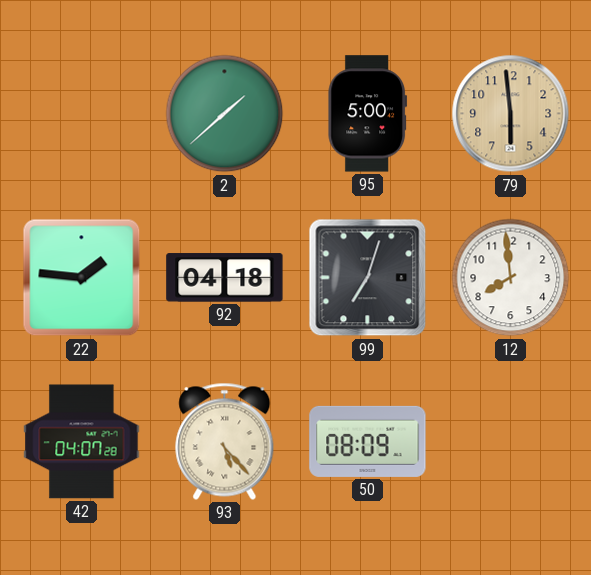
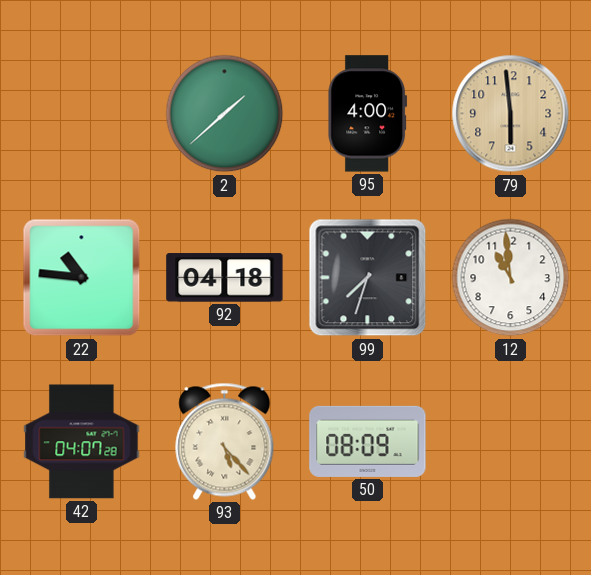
95: 5:00 -> 4:00 (367, 114)
22: 1:46 -> 10:46 (82, 278)
99: 7:03 -> 7:33 (368, 278)
12: 7:59 -> 10:59 (511, 278)
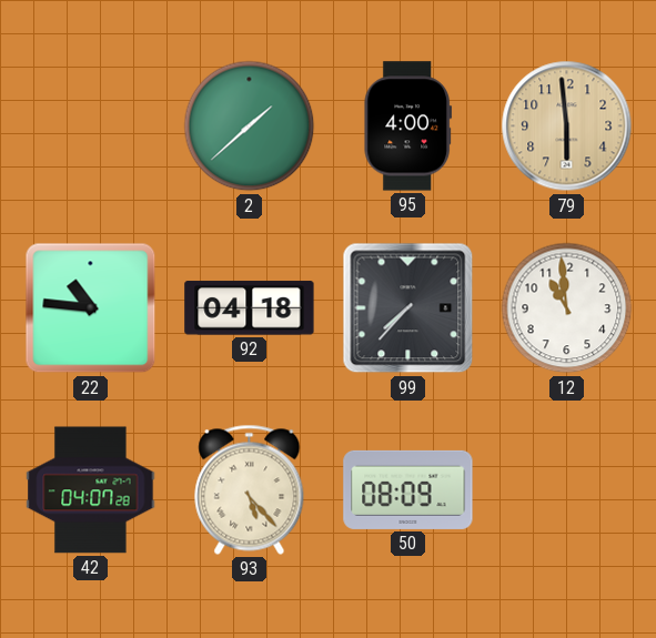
99: 7:33 -> 7:37 (408, 308)
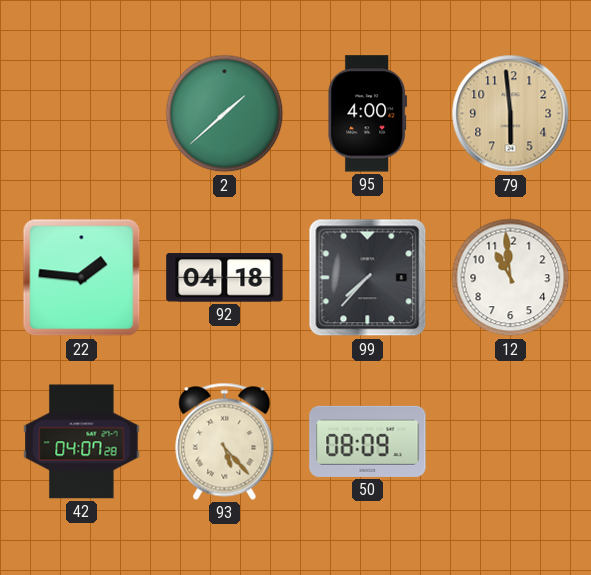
22: 10:46 -> 1:46 (82, 278)
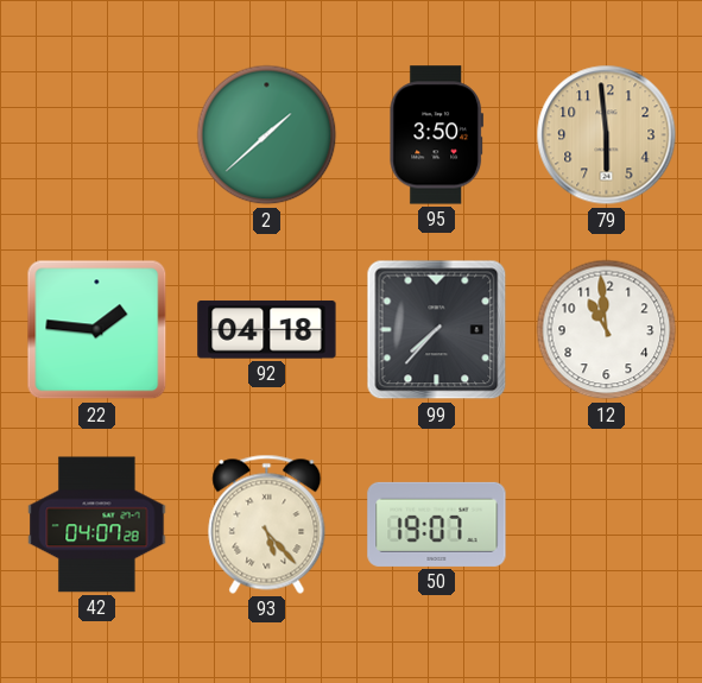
95: 4:00 -> 3:50 (436, 135)
50: 08:09 -> 19:07 (437, 524)
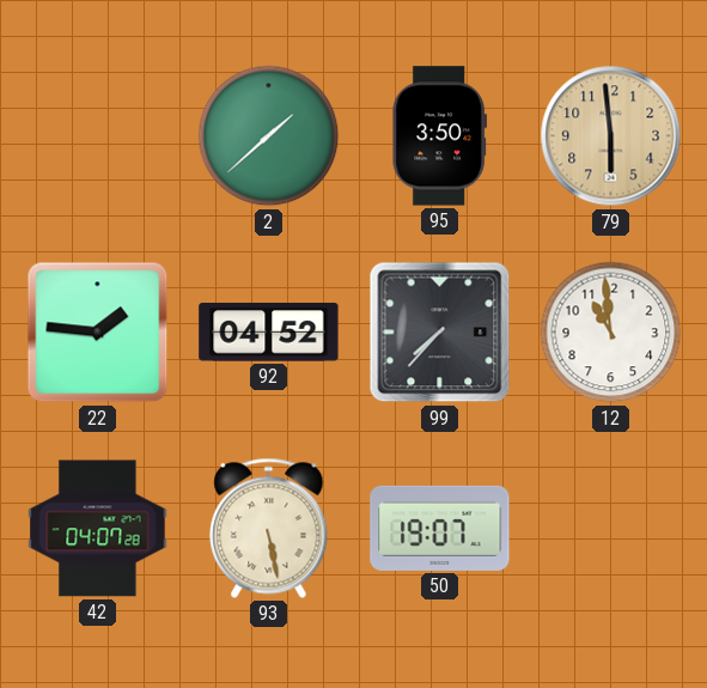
92: 04:18 -> 04:52 (269, 333)
93: 5:23 -> 5:28 (269, 528)
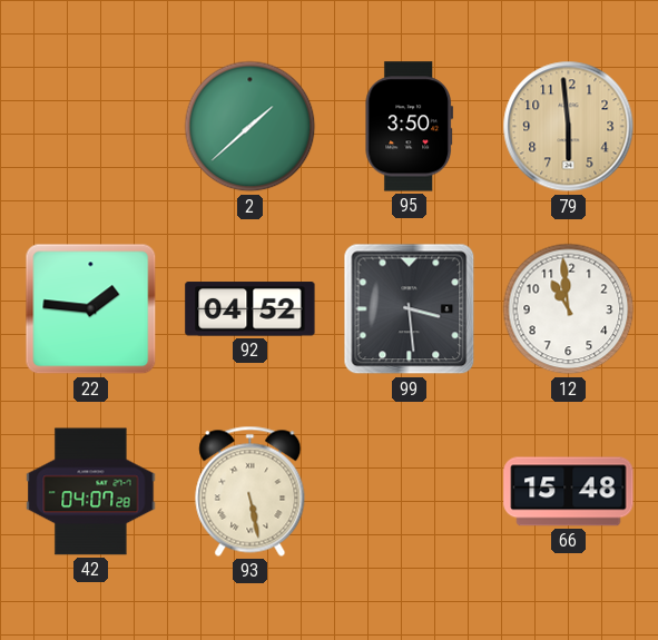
99: 7:37 -> 3:29 (410, 309)
50: 19:07 -> none (440, 528)
66: none -> 15:48 (569, 492)
